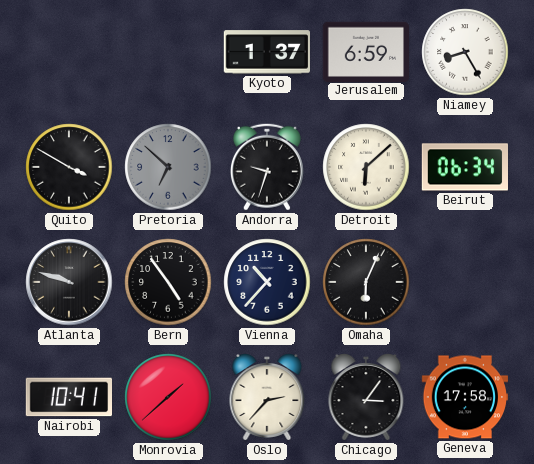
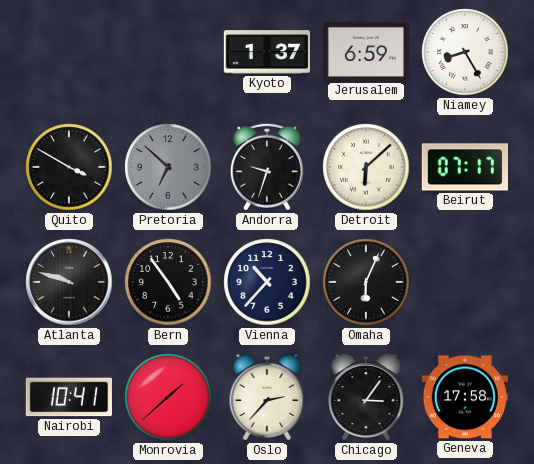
Beirut: 06:34 -> 07:17 (464, 167)
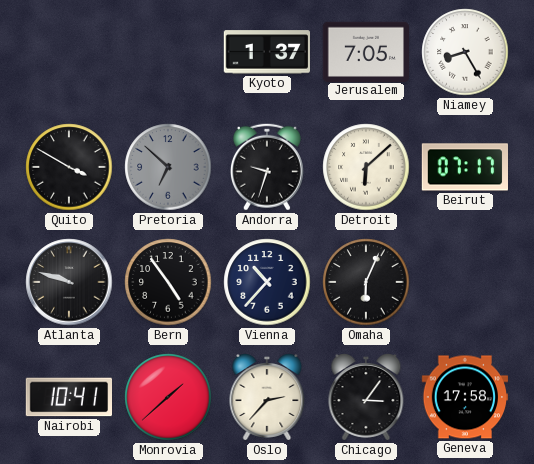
Jerusalem: 6:59 -> 7:05 (366, 51)
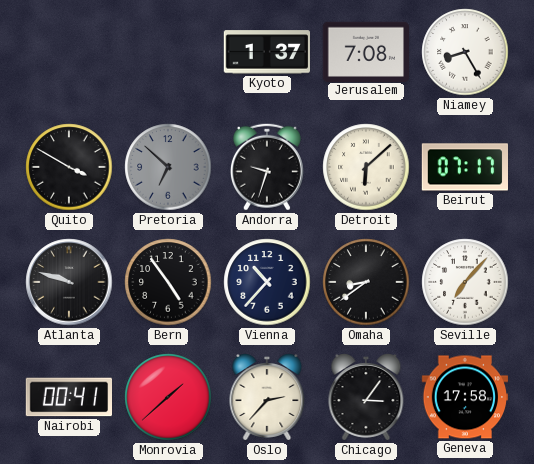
Jerusalem: 7:05 -> 7:08 (366, 51)
Omaha: 6:04 -> 8:39 (366, 282)
Seville: none -> 7:07 (465, 282)
Nairobi: 10:41 -> 00:41 (69, 397)
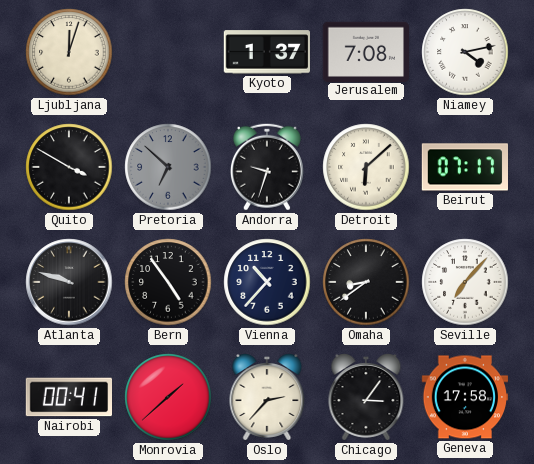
Ljubljana: none -> 12:03 (69, 52)
Niamey: 8:25 -> 4:13 (465, 52)
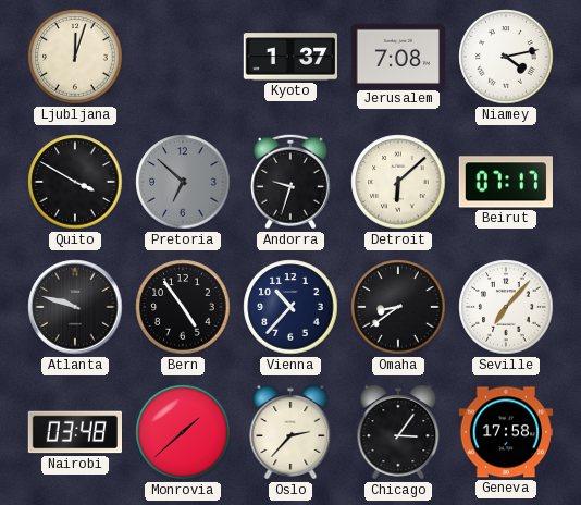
Nairobi: 00:41 -> 03:48 (75, 432)
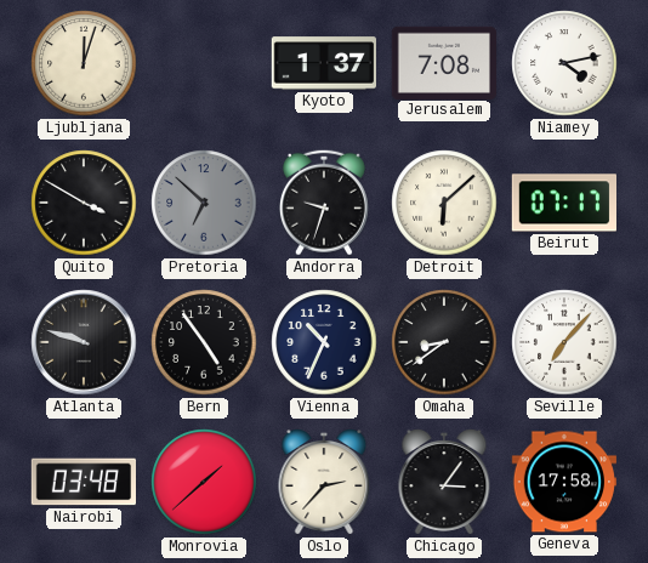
Vienna: 10:37 -> 10:34 (324, 342)
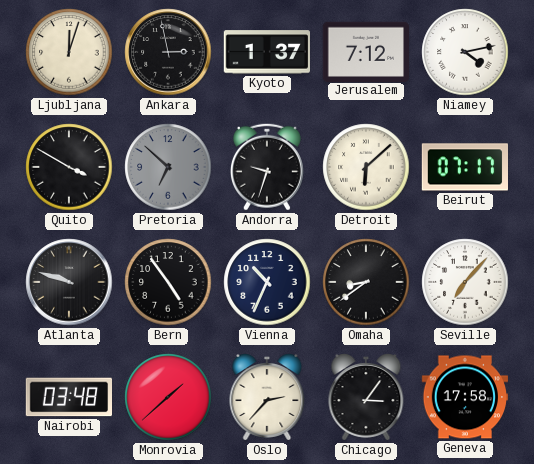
Ankara: none -> 2:58 (168, 52)
Jerusalem: 7:08 -> 7:12 (366, 51)
